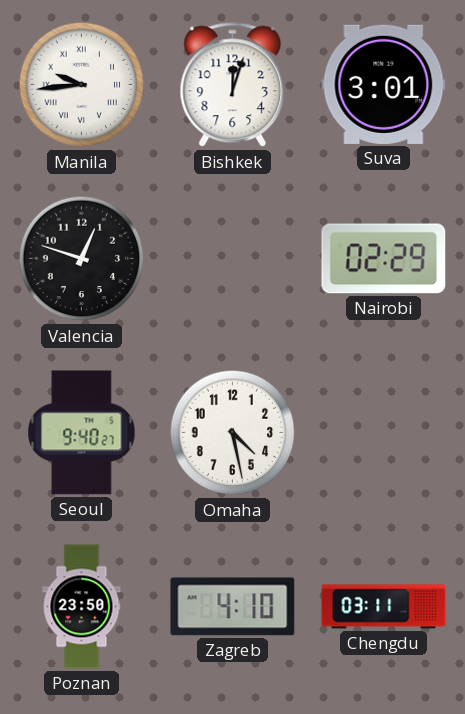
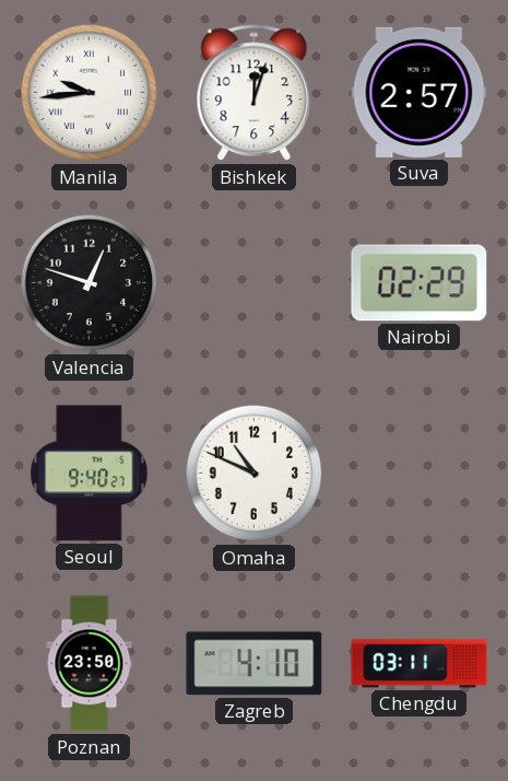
Suva: 3:01 -> 2:57 (420, 92)
Omaha: 4:28 -> 10:49 (255, 474)
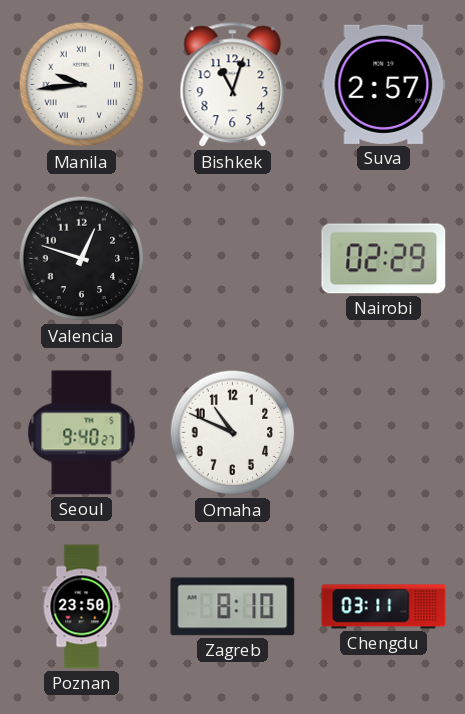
Bishkek: 12:03 -> 11:03 (233, 85)
Zagreb: 4:10 -> 8:10 (233, 607)
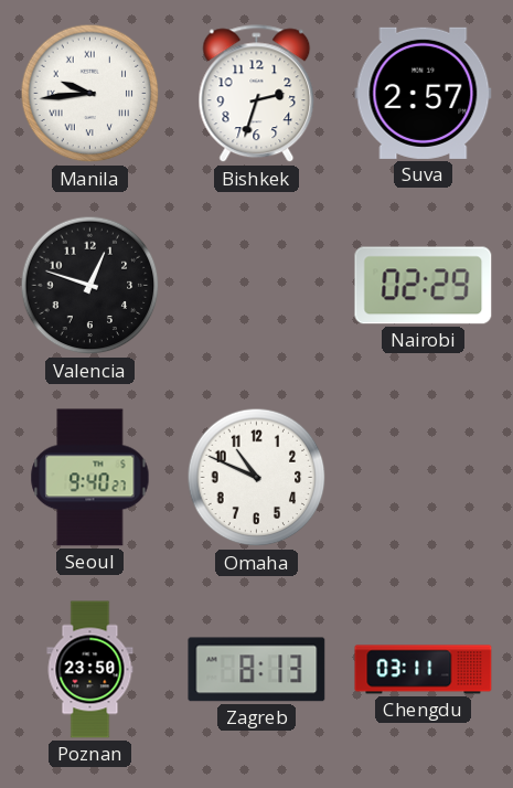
Bishkek: 11:03 -> 2:33 (257, 94)
Zagreb: 8:10 -> 8:13 (257, 670)
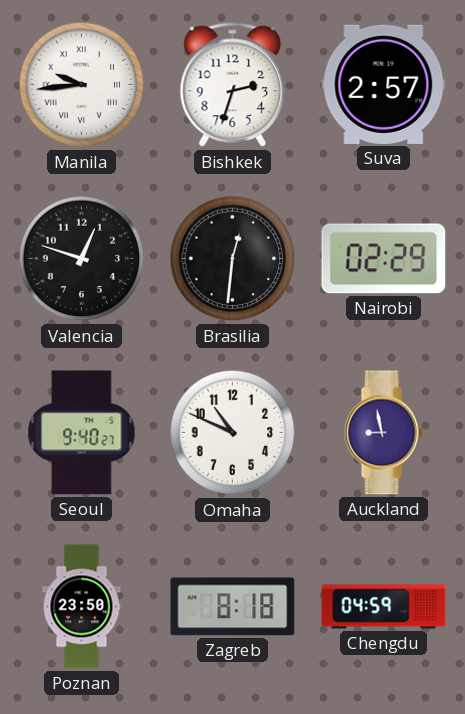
Brasilia: none -> 12:31 (233, 259)
Auckland: none -> 8:58 (383, 433)
Zagreb: 8:13 -> 8:18 (233, 607)
Chengdu: 03:11 -> 04:59 (384, 607)
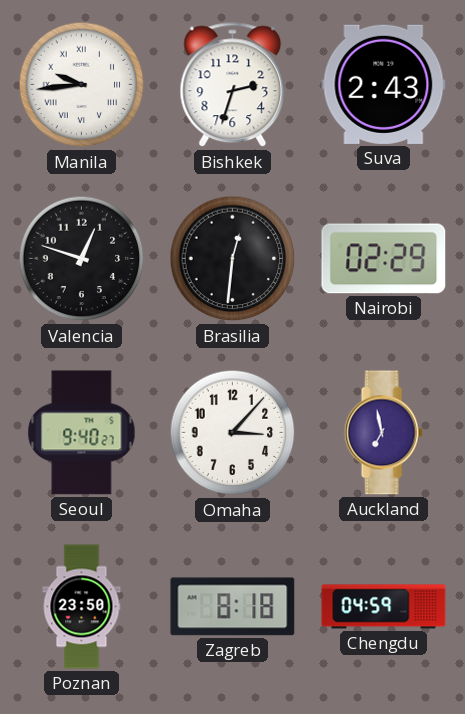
Suva: 2:57 -> 2:43 (384, 84)
Omaha: 10:49 -> 3:07 (233, 433)
Auckland: 8:58 -> 6:58 (383, 433)
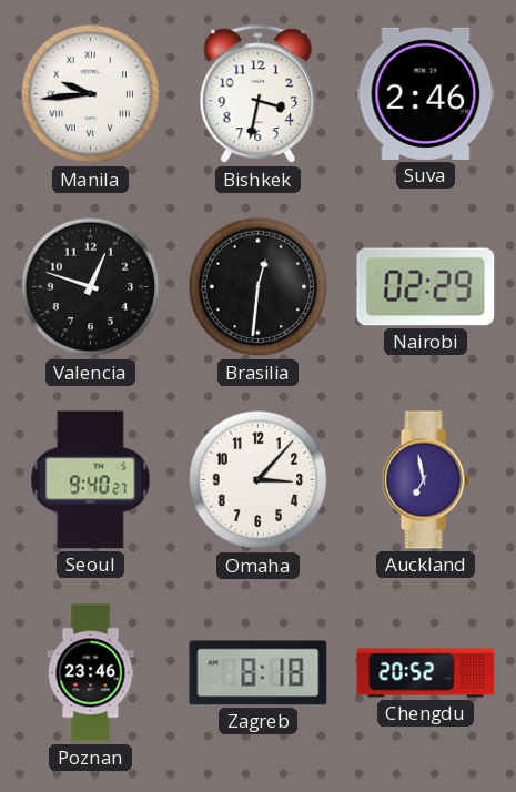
Bishkek: 2:33 -> 3:32 (259, 94)
Suva: 2:43 -> 2:46 (426, 93)
Poznan: 23:50 -> 23:46 (91, 673)
Chengdu: 04:59 -> 20:52 (426, 673)
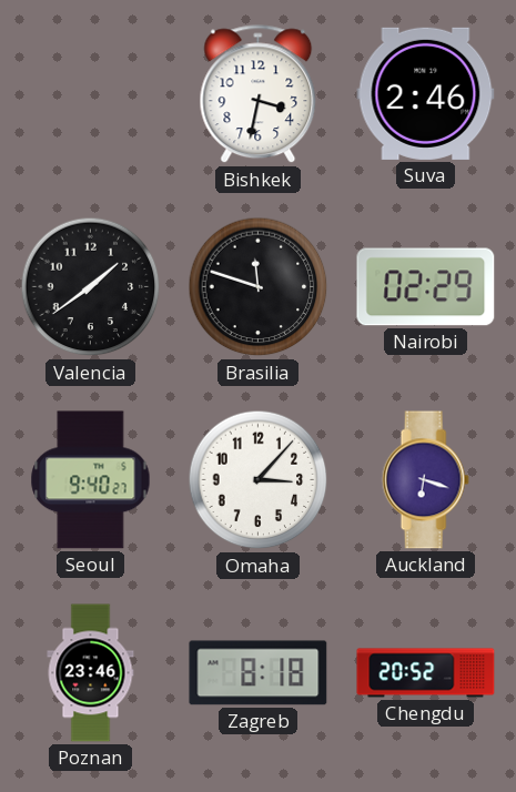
Manila: 9:44 -> none (91, 94)
Valencia: 12:48 -> 1:39 (91, 287)
Brasilia: 12:31 -> 11:48 (259, 287)
Auckland: 6:58 -> 6:18 (425, 480)
